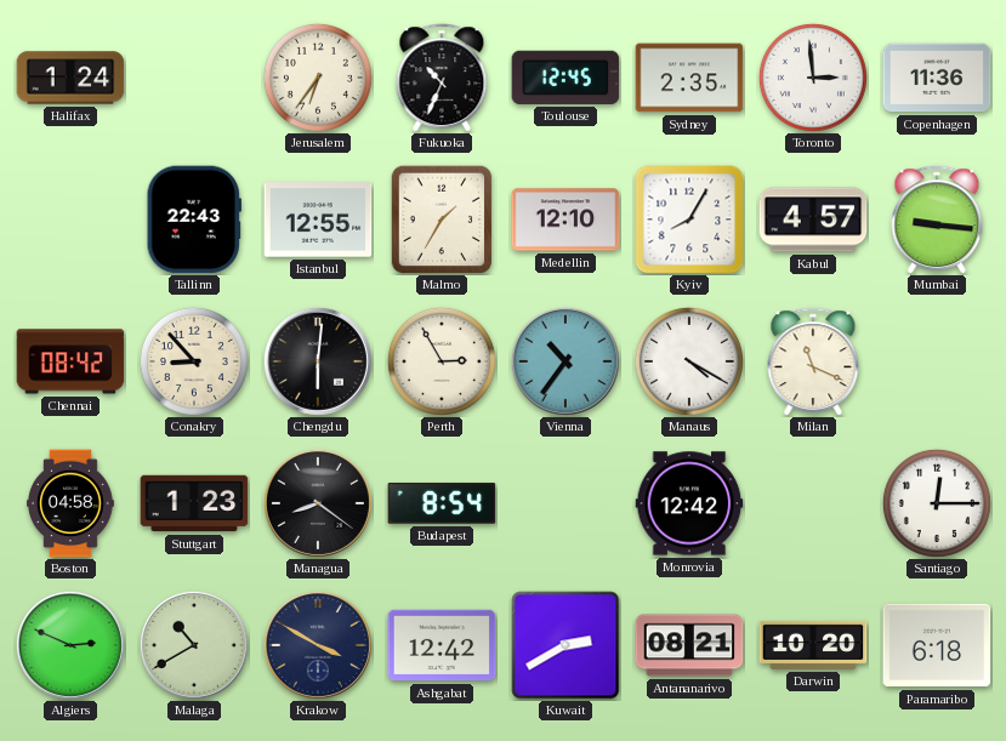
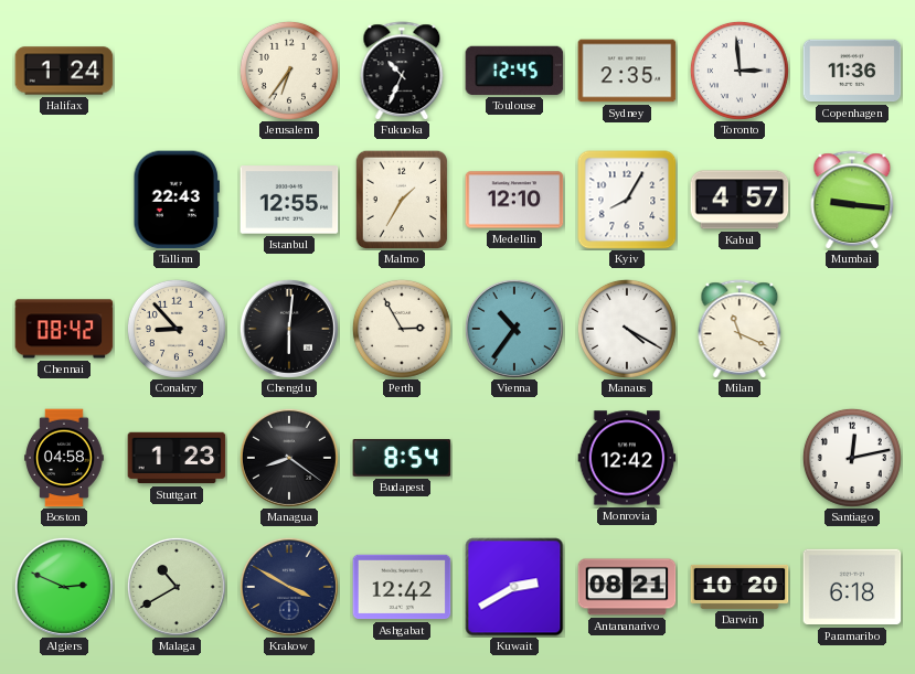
Santiago: 12:15 -> 12:13 (852, 458)
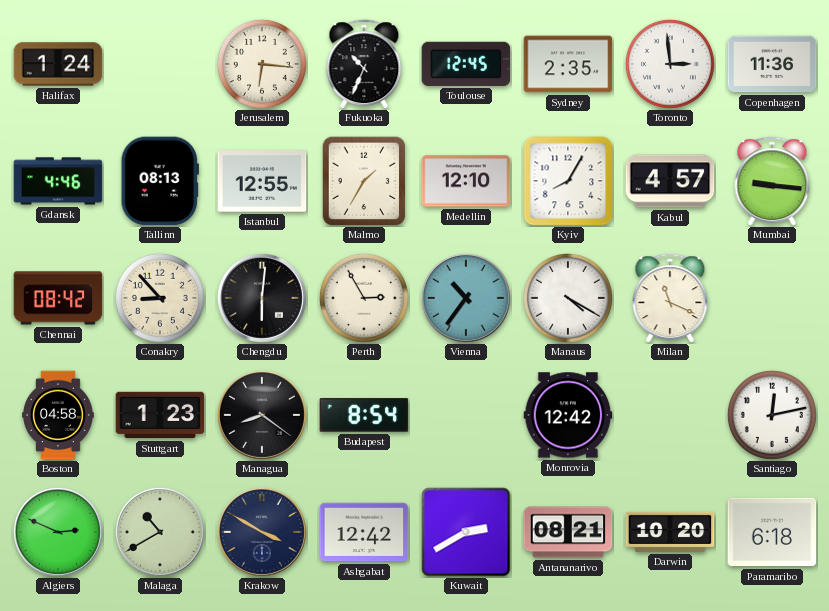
Jerusalem: 6:36 -> 6:16 (262, 64)
Gdansk: none -> 4:46 (58, 181)
Tallinn: 22:43 -> 08:13 (160, 181)
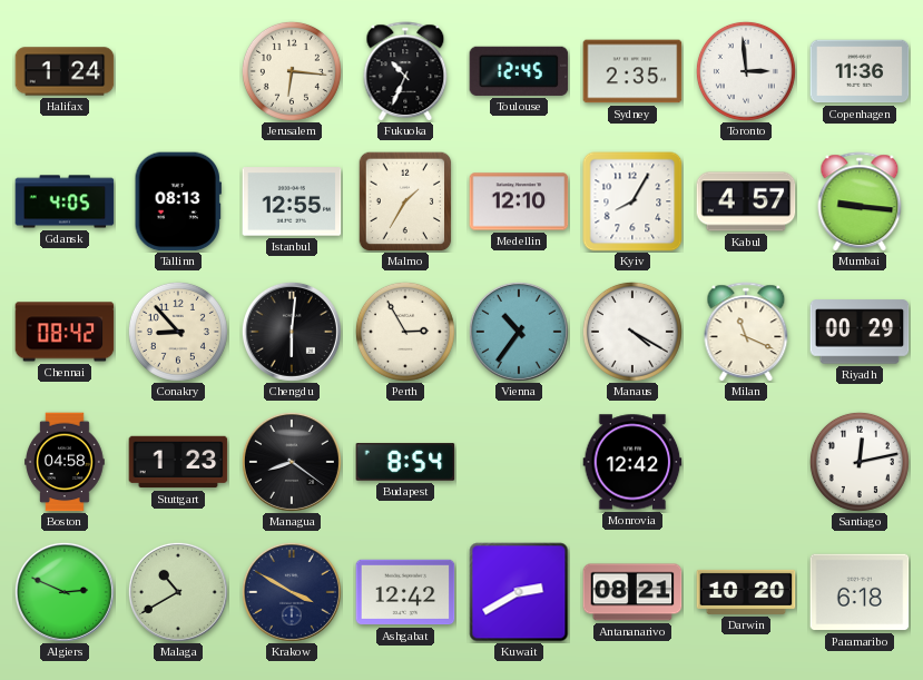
Gdansk: 4:46 -> 4:05 (65, 201)
Riyadh: none -> 00:29 (860, 332)
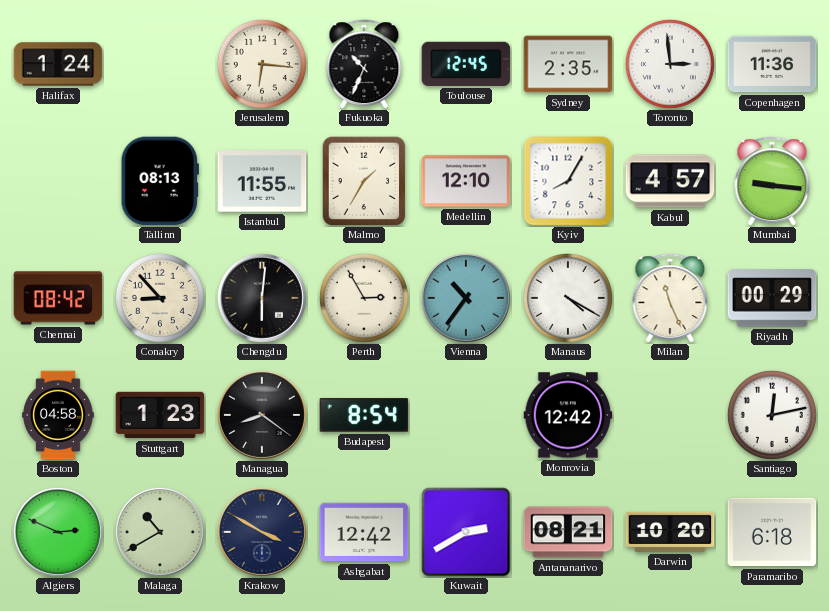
Gdansk: 4:05 -> none (65, 201)
Istanbul: 12:55 -> 11:55 (262, 181)
Milan: 11:19 -> 11:26 (670, 298)
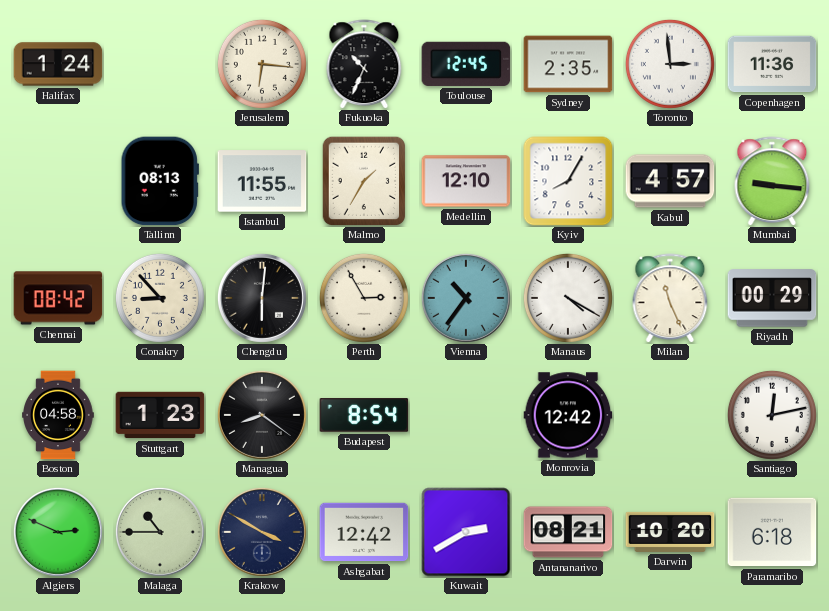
Malaga: 10:40 -> 10:45 (160, 532)
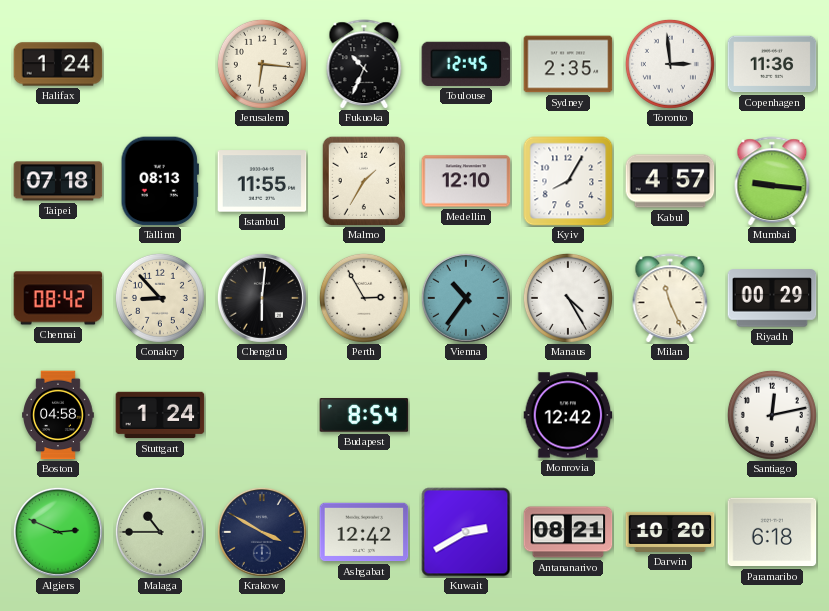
Taipei: none -> 07:18 (58, 181)
Manaus: 4:20 -> 4:25 (568, 298)
Stuttgart: 1:23 -> 1:24 (160, 415)
Managua: 8:21 -> none (262, 415)
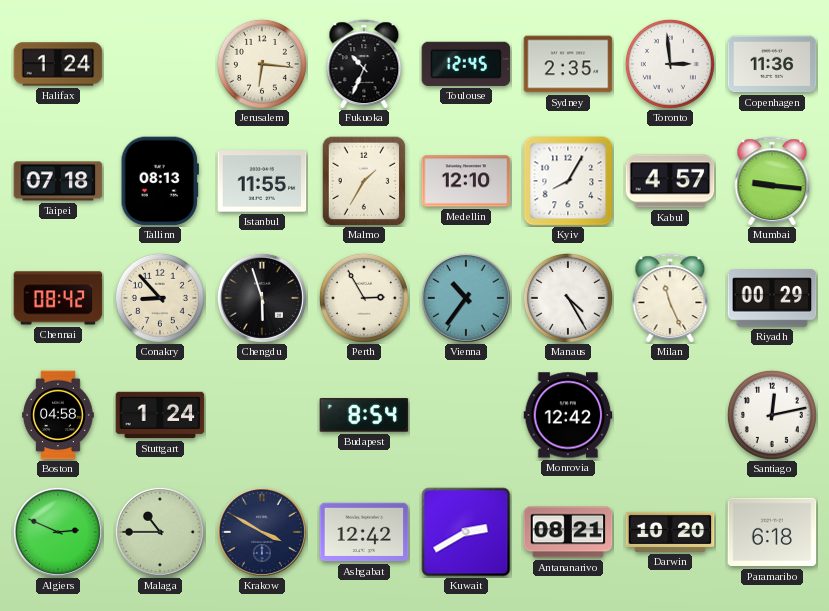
Chengdu: 6:01 -> 5:57 (262, 298)
